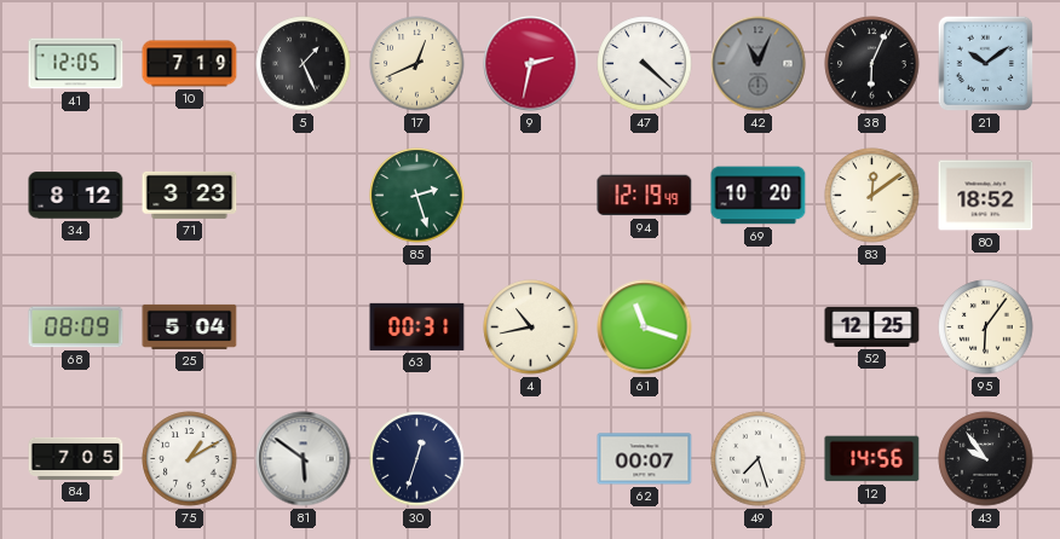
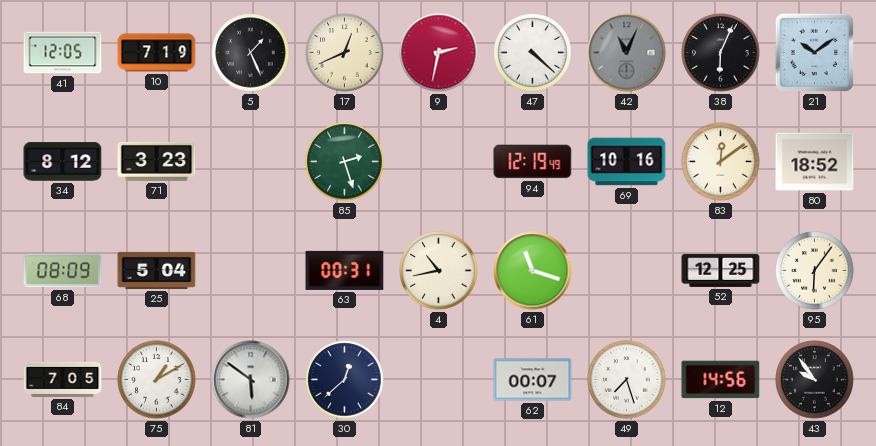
69: 10:20 -> 10:16 (627, 162)
30: 12:33 -> 12:38 (345, 380)
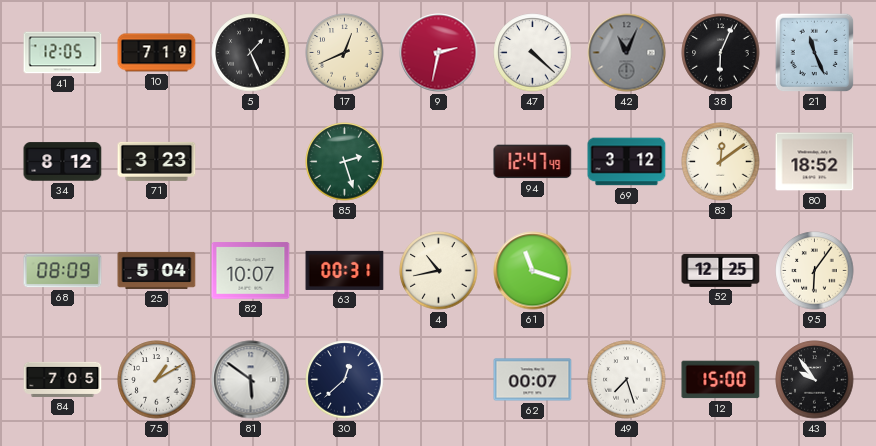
21: 10:09 -> 11:26 (815, 53)
94: 12:19 -> 12:47 (533, 162)
69: 10:16 -> 3:12 (627, 162)
82: none -> 10:07 (251, 271)
12: 14:56 -> 15:00 (721, 380)
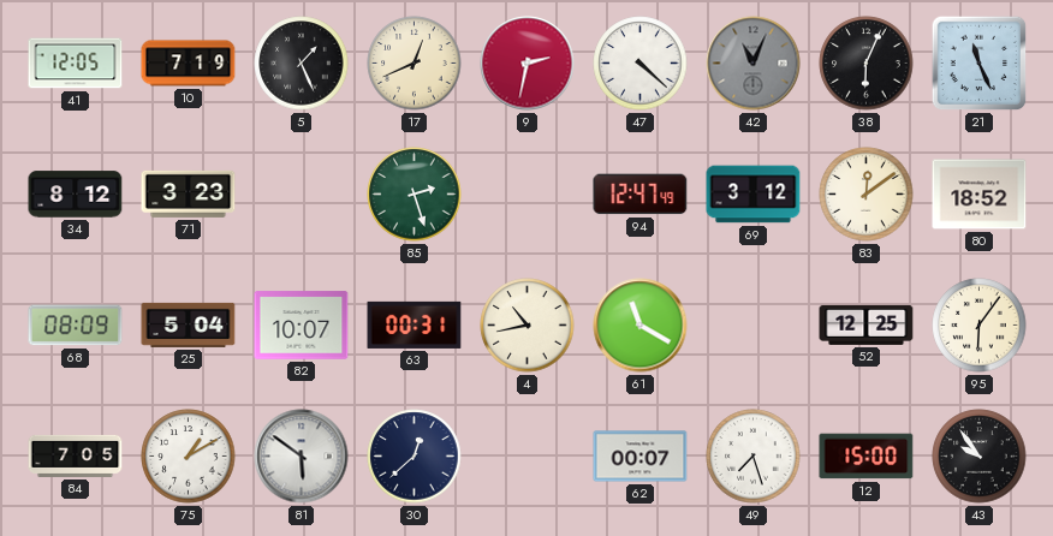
61: 11:18 -> 11:20 (641, 326)
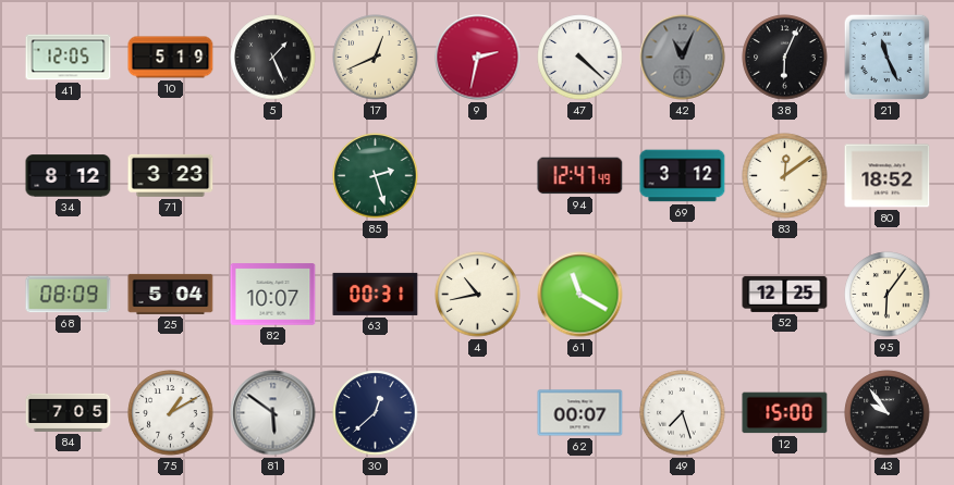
10: 7:19 -> 5:19 (171, 58)
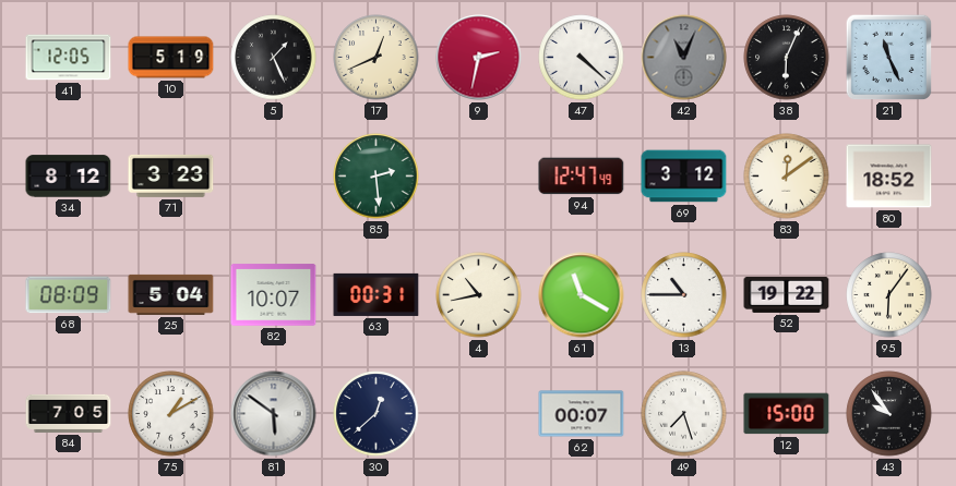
85: 2:27 -> 2:29 (377, 177)
13: none -> 10:45 (684, 295)
52: 12:25 -> 19:22 (787, 294)
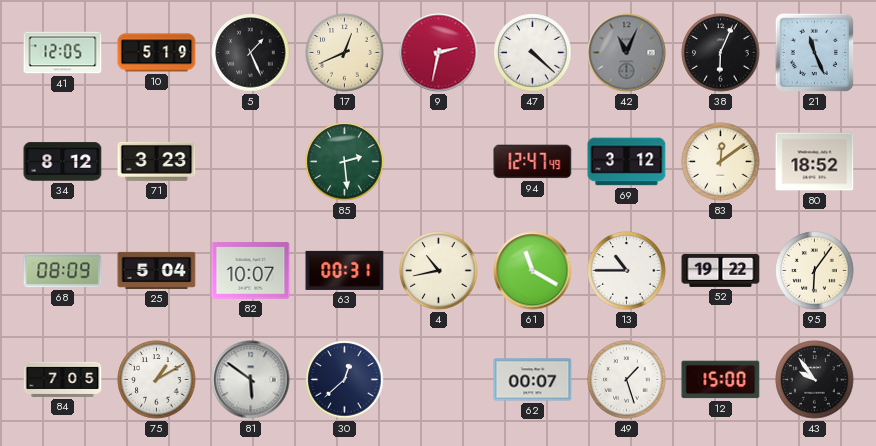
49: 7:27 -> 1:27 (627, 380)
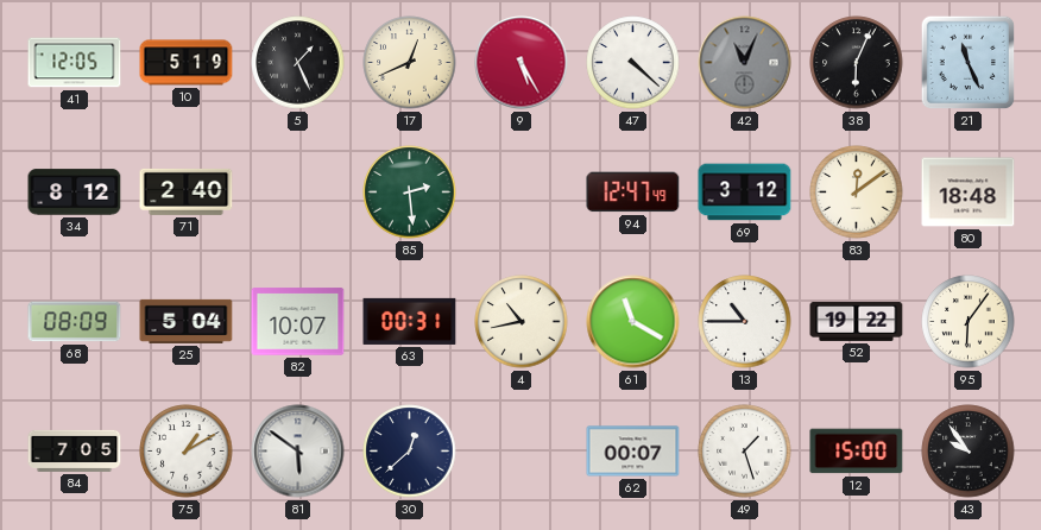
9: 2:32 -> 5:25 (522, 63)
71: 3:23 -> 2:40 (187, 191)
80: 18:52 -> 18:48 (969, 193)
